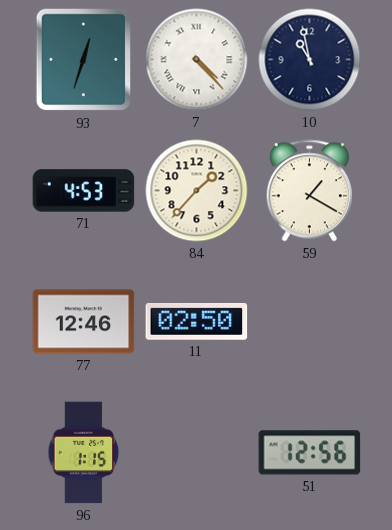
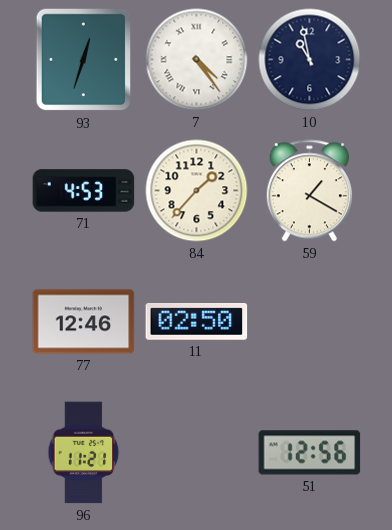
7: 4:23 -> 4:24 (197, 60)
96: 1:15 -> 11:21 (84, 453)
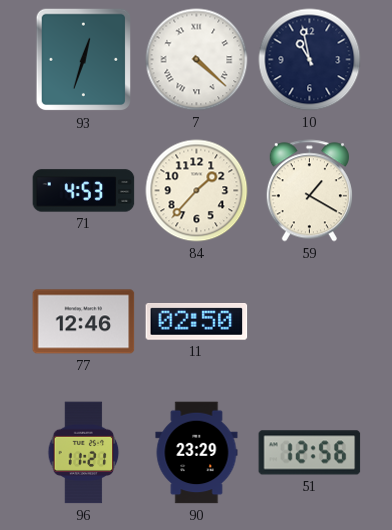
7: 4:24 -> 4:22 (197, 60)
90: none -> 23:29 (197, 453)
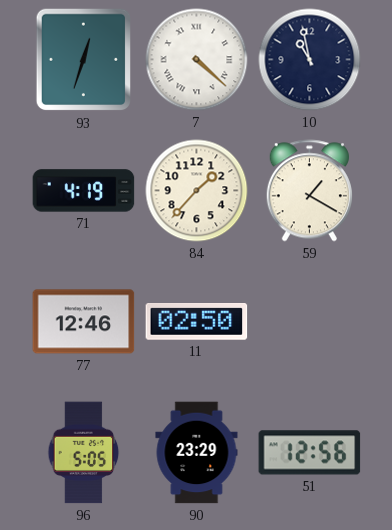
71: 4:53 -> 4:19 (84, 191)
96: 11:21 -> 5:05 (84, 453)
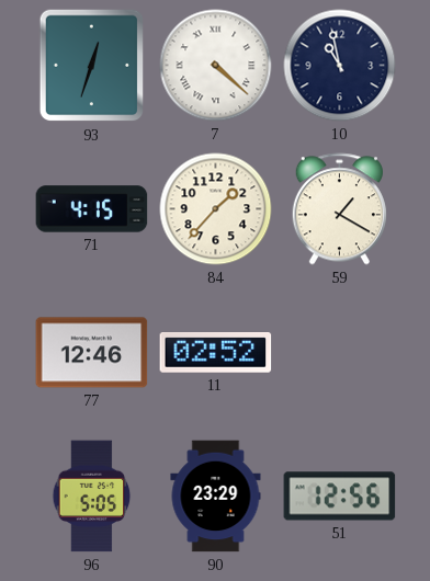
71: 4:19 -> 4:15 (92, 209)
11: 02:50 -> 02:52 (216, 353)
